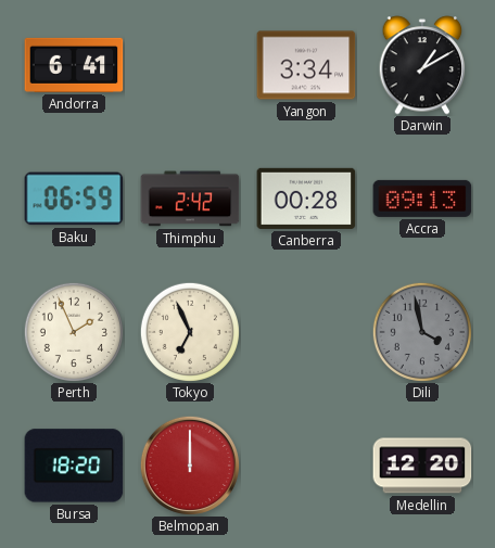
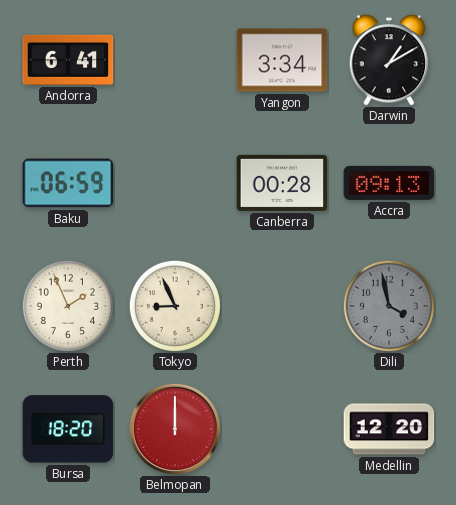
Thimphu: 2:42 -> none (190, 199)
Tokyo: 6:56 -> 8:56 (175, 306)
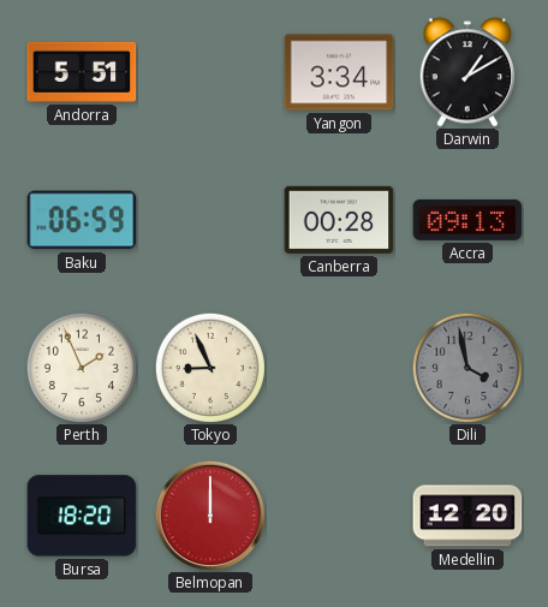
Andorra: 6:41 -> 5:51 (82, 72)
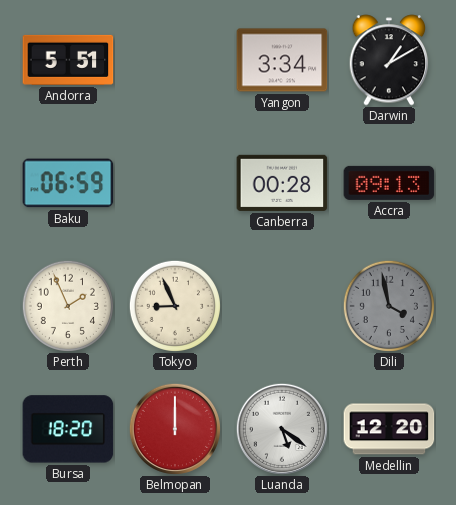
Luanda: none -> 5:21 (282, 429)
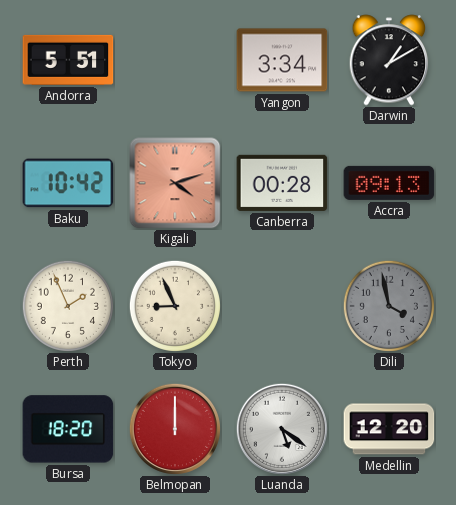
Baku: 06:59 -> 10:42 (68, 183)
Kigali: none -> 4:12 (175, 183)
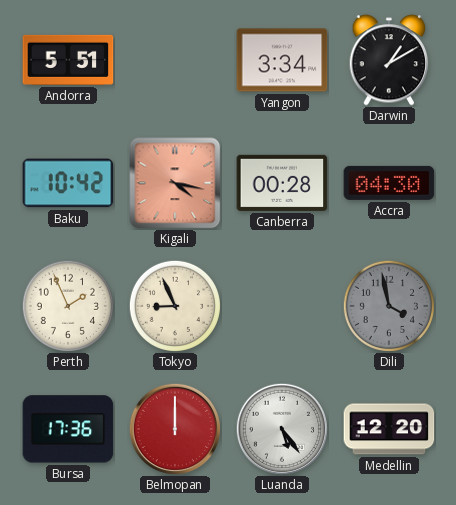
Kigali: 4:12 -> 4:17 (175, 183)
Accra: 09:13 -> 04:30 (389, 183)
Bursa: 18:20 -> 17:36 (68, 429)
Luanda: 5:21 -> 5:24 (282, 429)
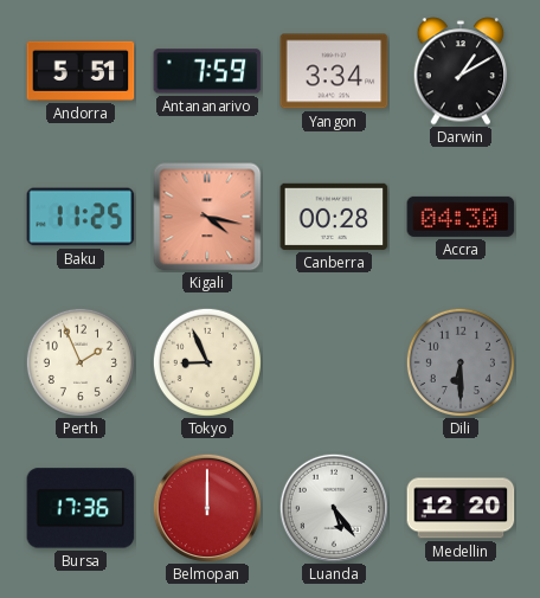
Antananarivo: none -> 7:59 (207, 71)
Baku: 10:42 -> 11:25 (81, 217)
Dili: 3:58 -> 6:30 (461, 362)
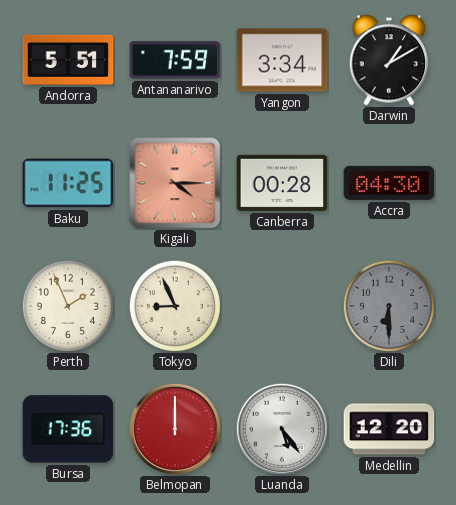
Kigali: 4:17 -> 4:15 (175, 183)
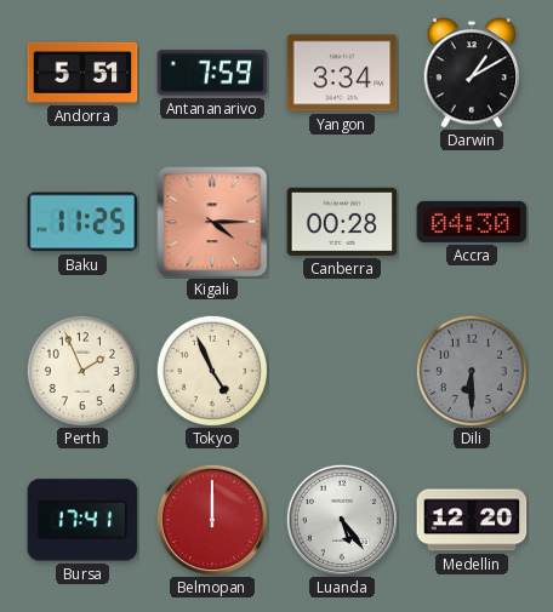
Tokyo: 8:56 -> 4:56 (212, 371)
Bursa: 17:36 -> 17:41 (82, 520)
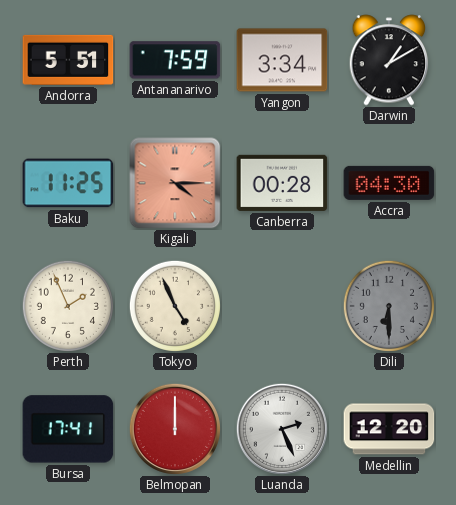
Luanda: 5:24 -> 2:26 (282, 429)
